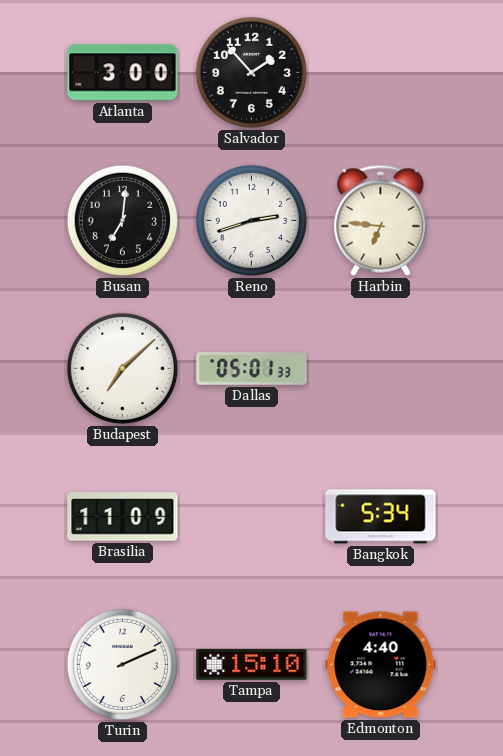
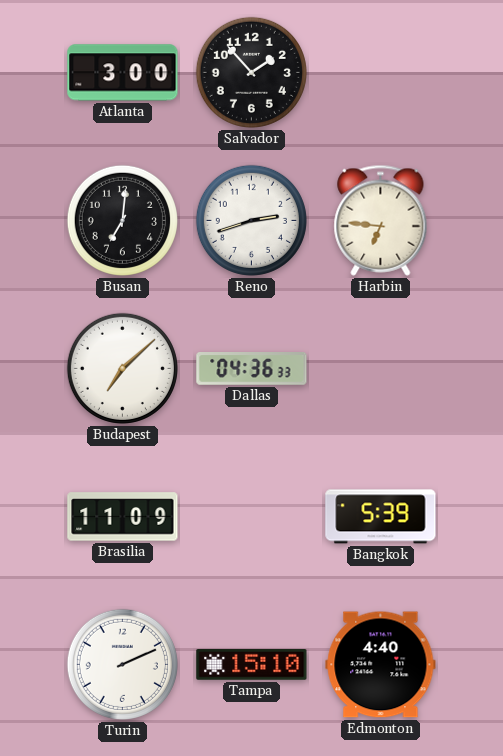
Dallas: 05:01 -> 04:36 (252, 369)
Bangkok: 5:34 -> 5:39 (381, 517)
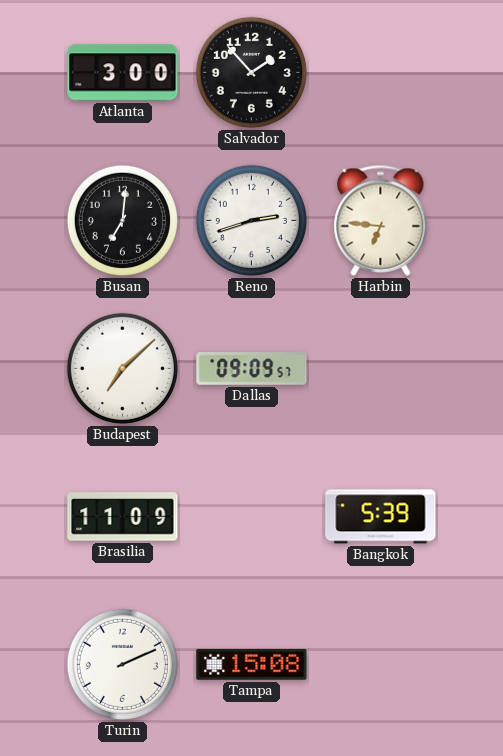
Dallas: 04:36 -> 09:09 (252, 369)
Tampa: 15:10 -> 15:08 (252, 665)
Edmonton: 4:40 -> none (381, 665)
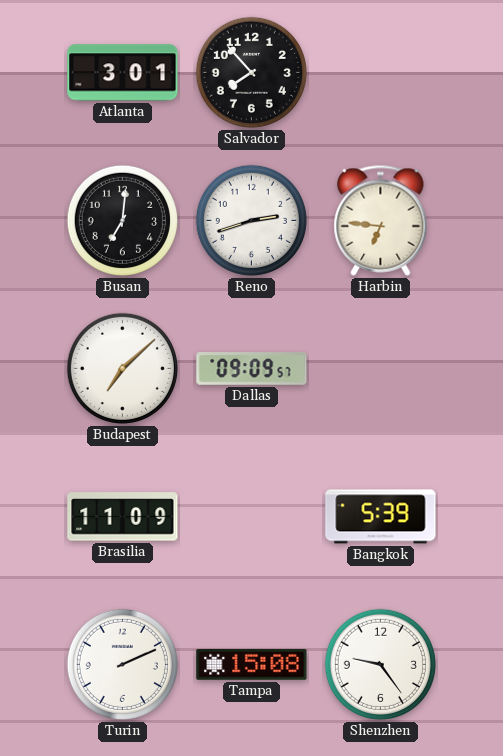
Atlanta: 3:00 -> 3:01 (123, 73)
Salvador: 1:53 -> 7:53 (251, 72)
Shenzhen: none -> 9:24 (380, 664)
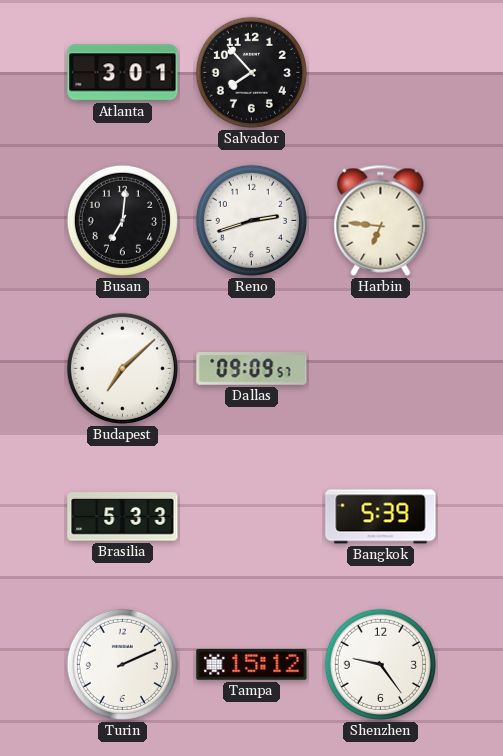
Brasilia: 11:09 -> 5:33 (123, 517)
Tampa: 15:08 -> 15:12 (252, 665)
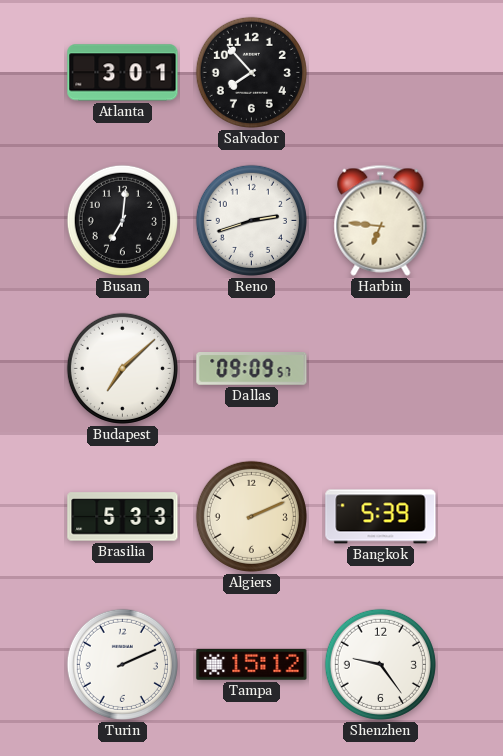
Algiers: none -> 2:11 (251, 516)
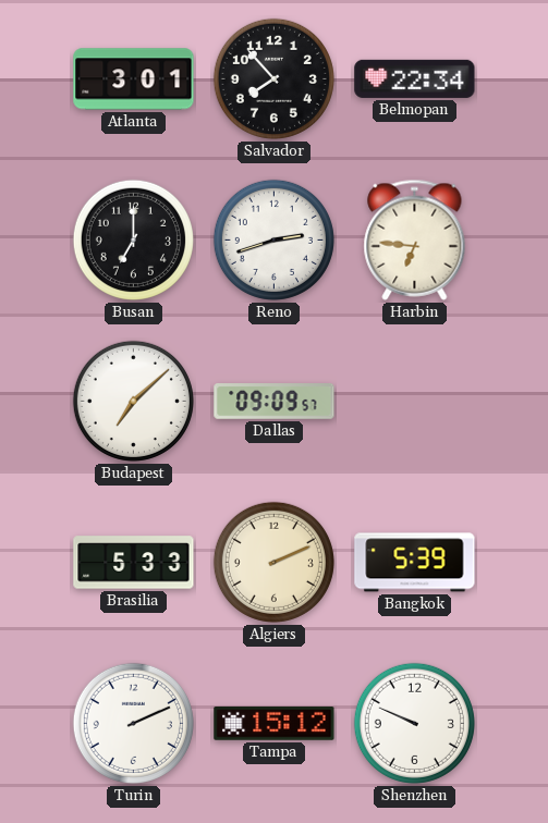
Belmopan: none -> 22:34 (415, 78)
Busan: 7:01 -> 7:00 (133, 239)
Shenzhen: 9:24 -> 9:49 (414, 723)
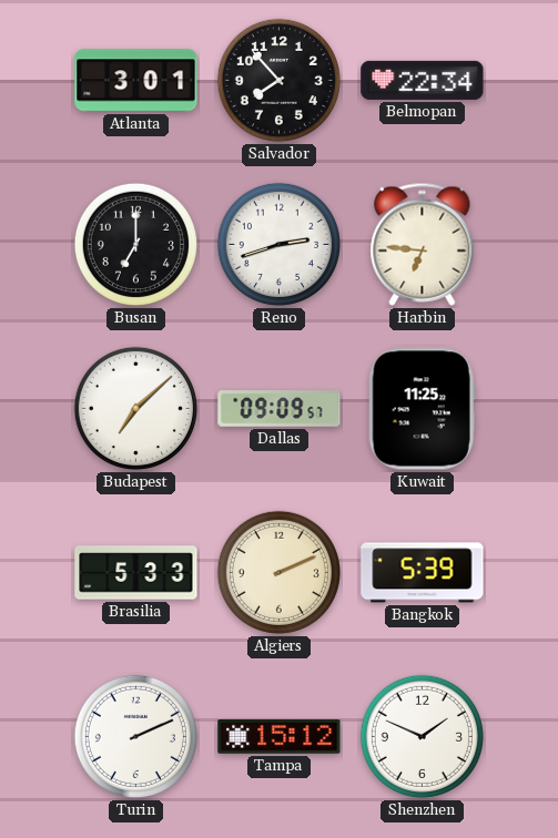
Kuwait: none -> 11:25 (422, 409)
Shenzhen: 9:49 -> 1:49 (422, 736)
